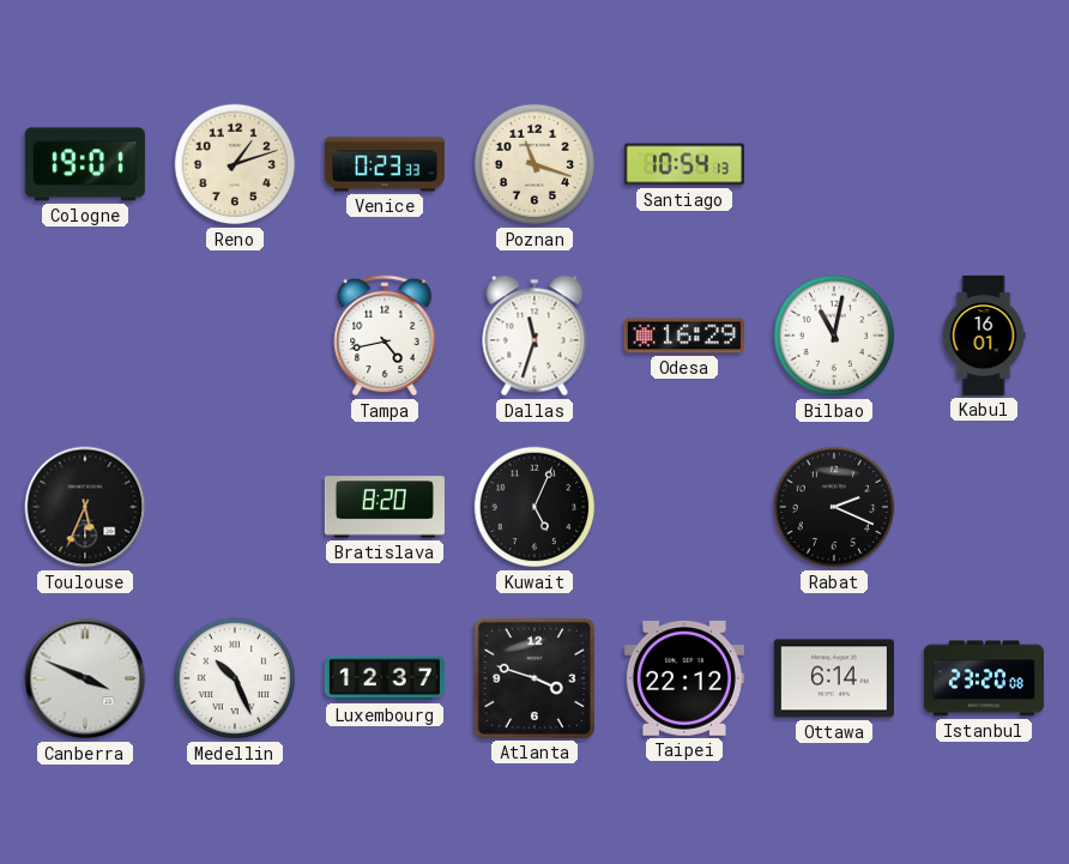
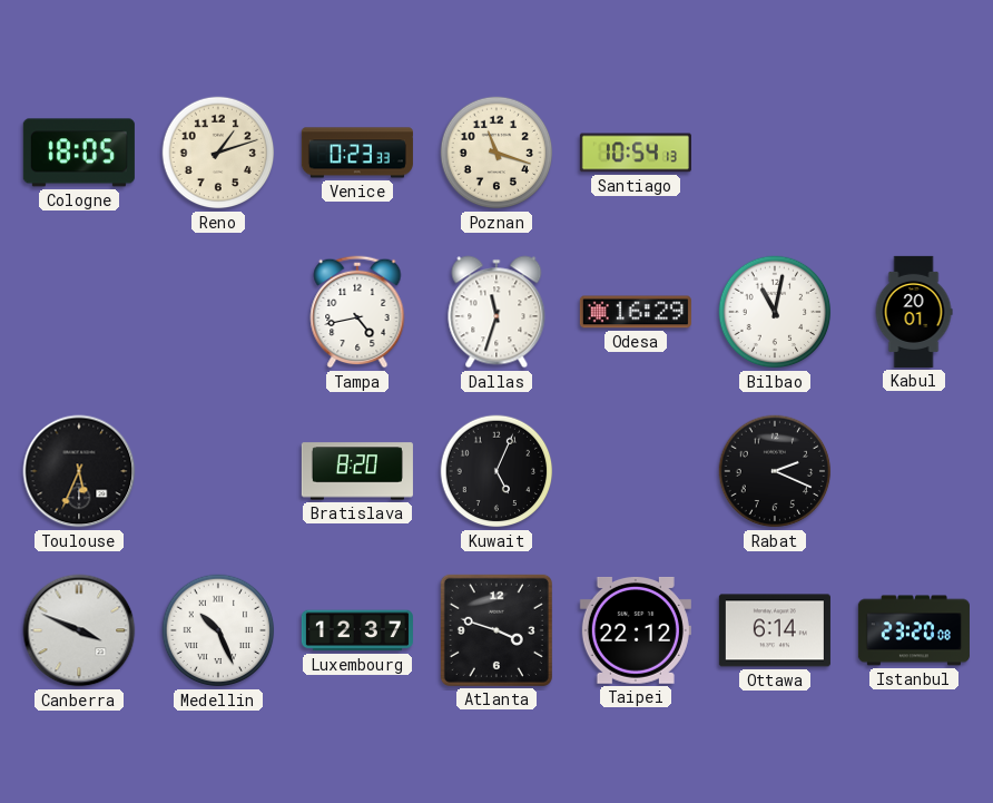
Cologne: 19:01 -> 18:05 (79, 153)
Kabul: 16:01 -> 20:01 (914, 312)
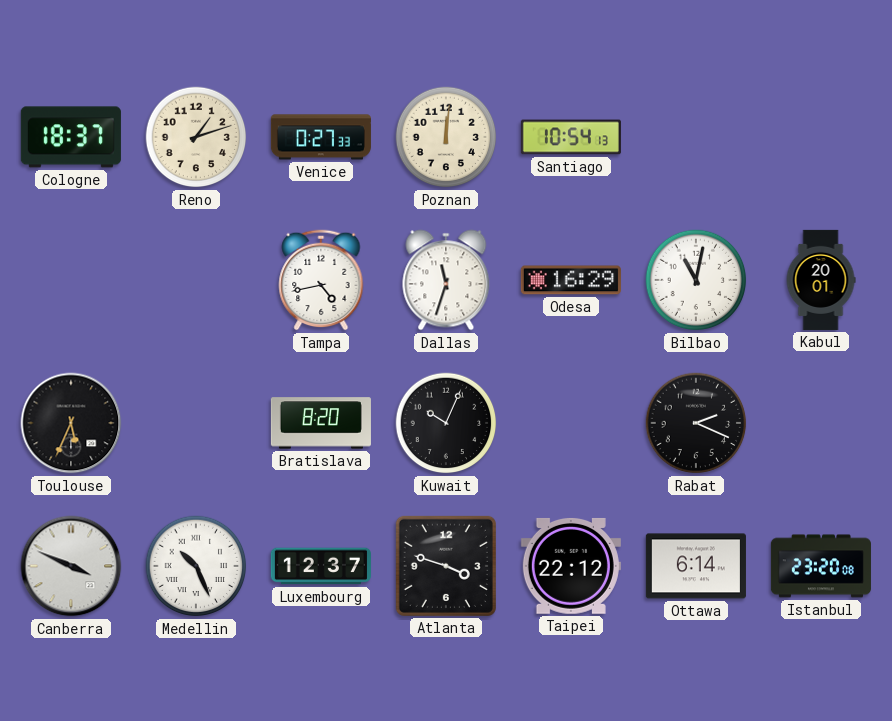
Cologne: 18:05 -> 18:37 (71, 137)
Venice: 0:23 -> 0:27 (321, 137)
Poznan: 11:18 -> 12:01 (446, 137)
Kuwait: 5:04 -> 10:04 (446, 423)
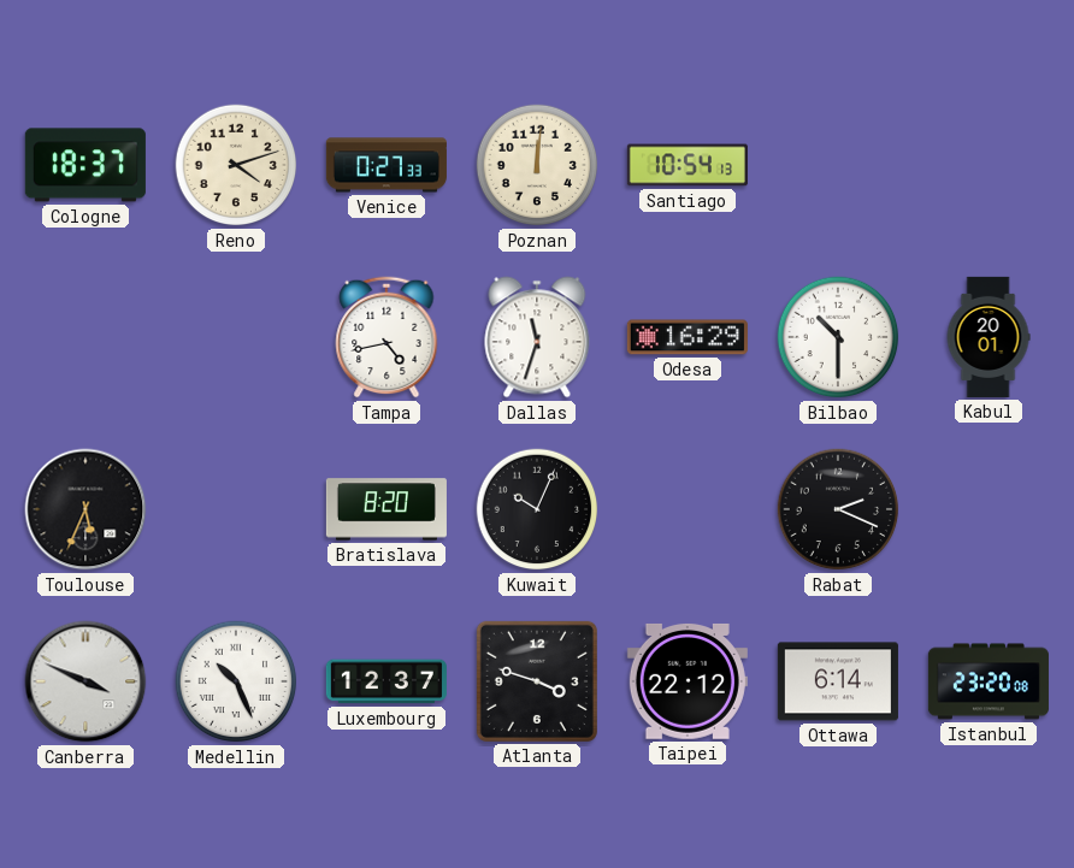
Reno: 1:12 -> 4:12 (236, 165)
Bilbao: 11:02 -> 10:30 (838, 337)
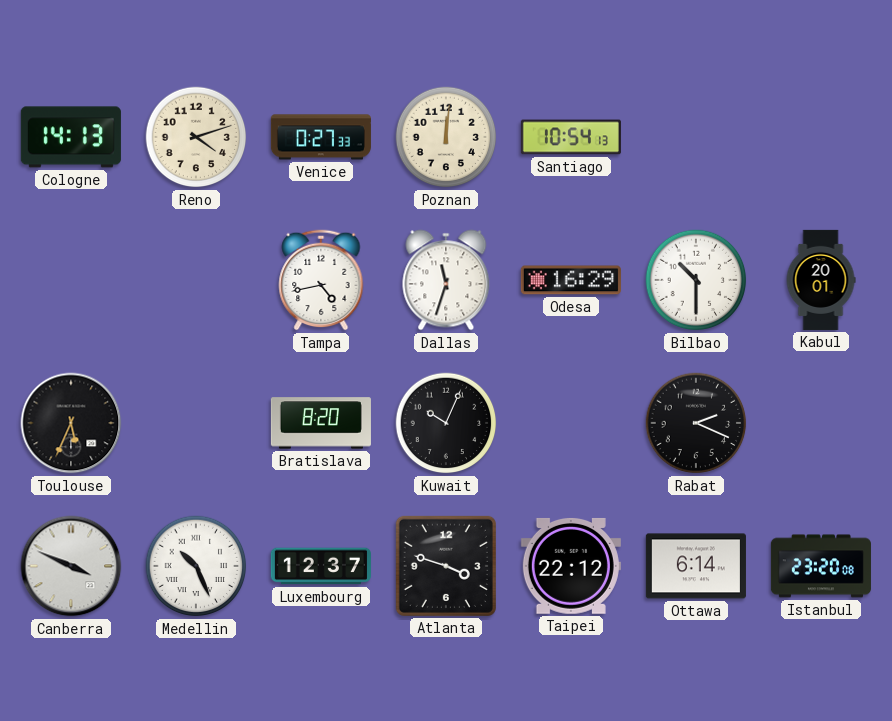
Cologne: 18:37 -> 14:13 (71, 137)
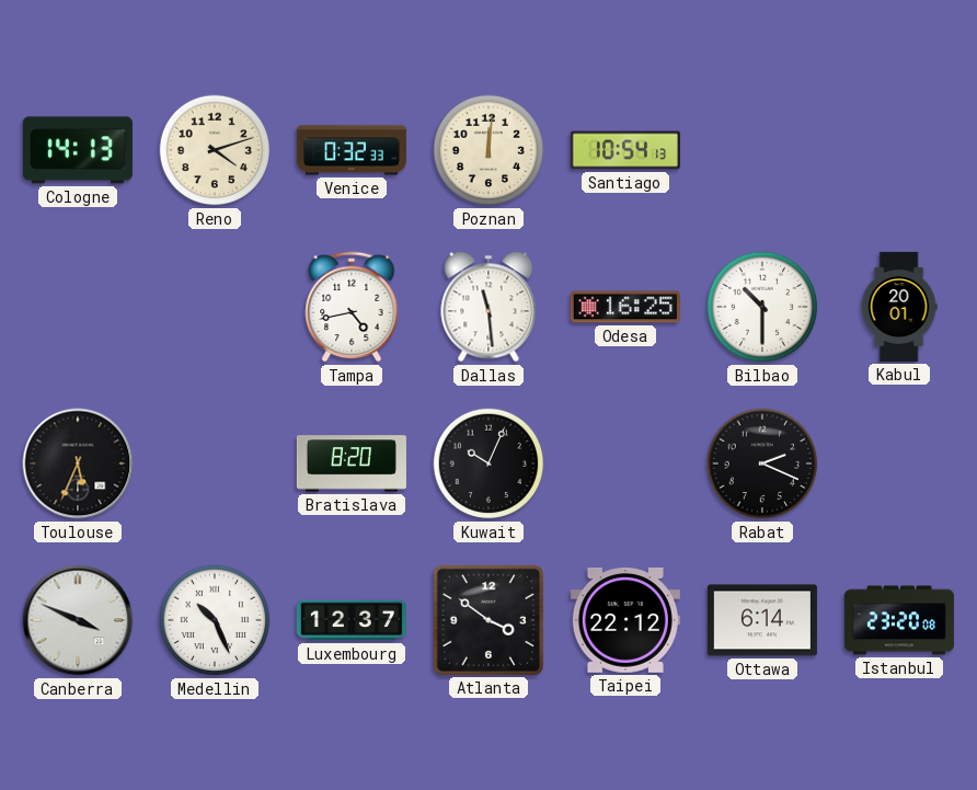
Venice: 0:27 -> 0:32 (352, 150)
Dallas: 11:33 -> 11:29 (489, 307)
Odesa: 16:29 -> 16:25 (625, 307)
Atlanta: 3:48 -> 3:51 (489, 620)
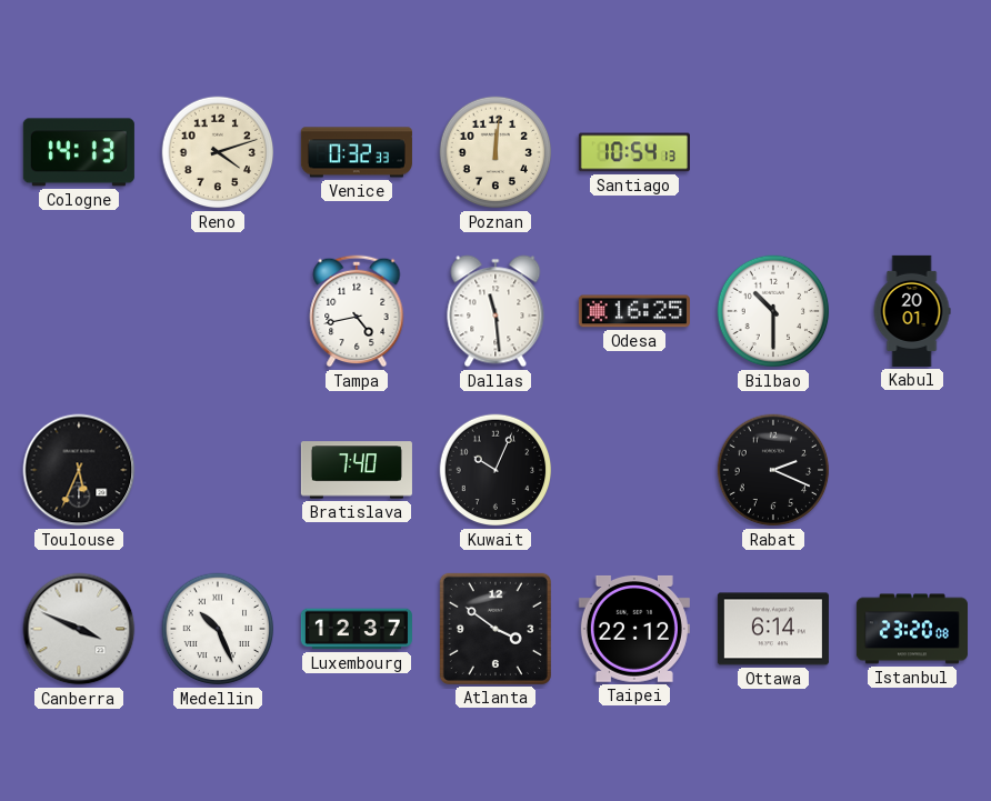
Bratislava: 8:20 -> 7:40 (357, 470)
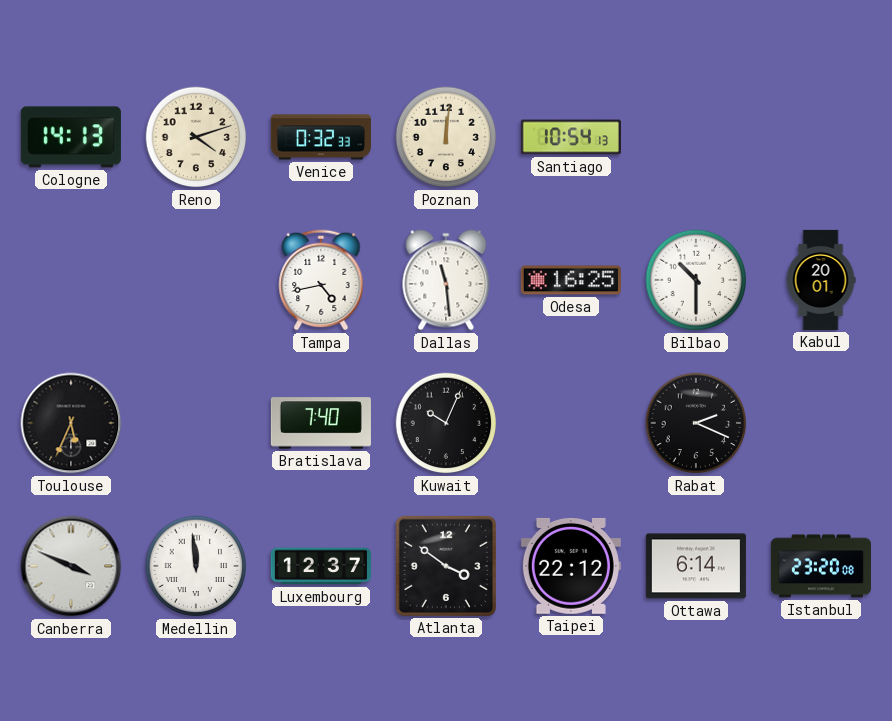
Medellin: 10:26 -> 11:59 (196, 566)
